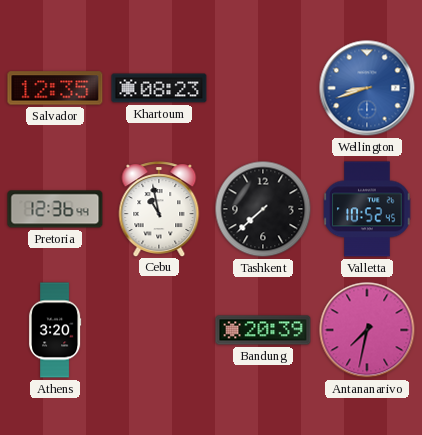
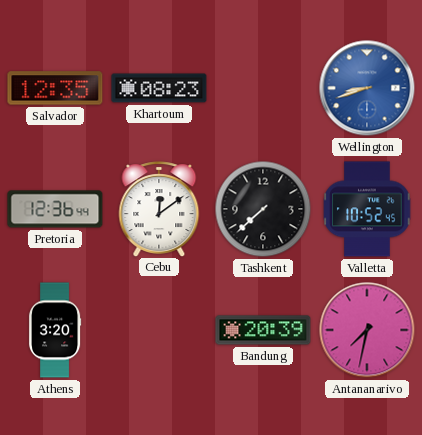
Cebu: 10:58 -> 12:09 (159, 209)
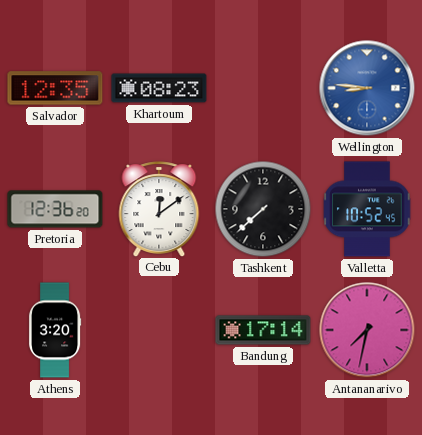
Wellington: 8:42 -> 8:46 (367, 88)
Pretoria: 12:36:44 -> 12:36:20 (55, 209)
Bandung: 20:39 -> 17:14 (263, 330)
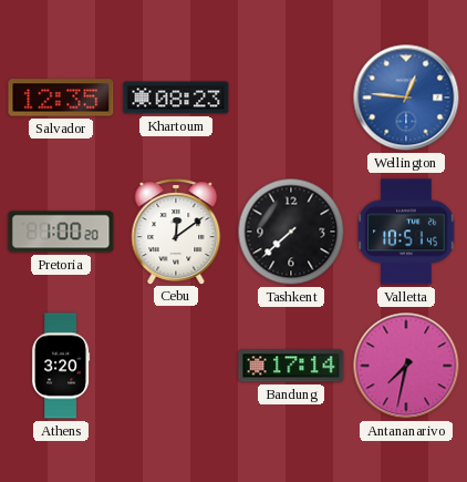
Wellington: 8:46 -> 12:46 (406, 98)
Pretoria: 12:36 -> 1:00 (61, 232)
Valletta: 10:52 -> 10:51 (406, 232)
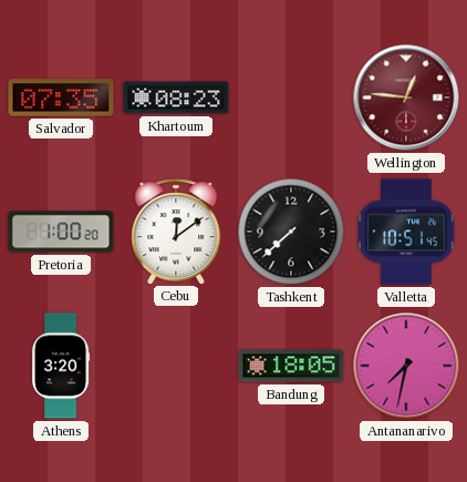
Salvador: 12:35 -> 07:35 (61, 98)
Wellington dial: blue -> burgundy (406, 98)
Bandung: 17:14 -> 18:05 (291, 366)
